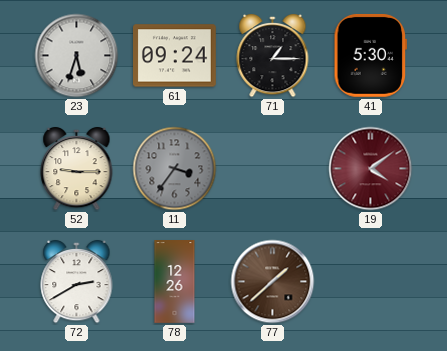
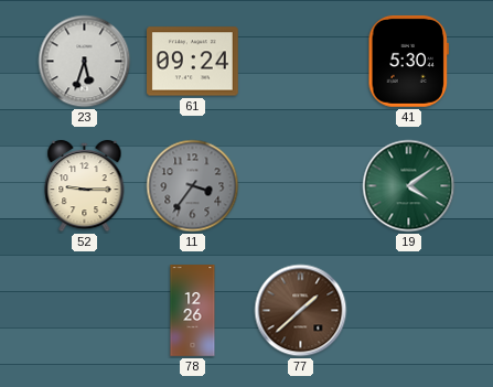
71: 1:15 -> none (273, 56)
19 dial: burgundy -> green (409, 186)
72: 2:40 -> none (77, 282)
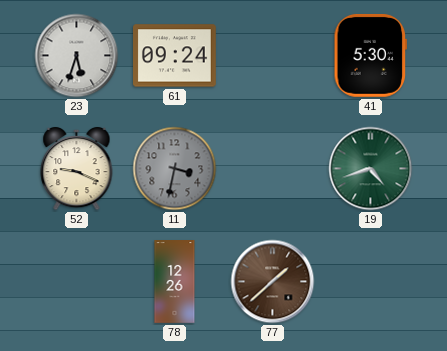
52: 9:15 -> 9:19 (77, 169)
11: 3:36 -> 3:32 (175, 169)
19: 4:09 -> 4:42 (371, 169)
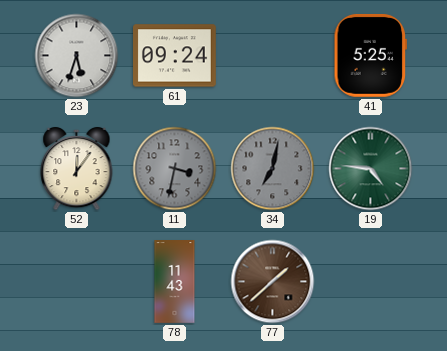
41: 5:30 -> 5:25 (370, 55)
52: 9:19 -> 12:06 (77, 169)
34: none -> 7:02 (273, 169)
19: 4:42 -> 4:46 (371, 169)
78: 12:26 -> 11:43 (175, 282)
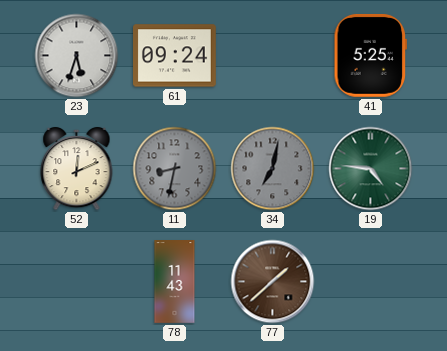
52: 12:06 -> 12:11 (77, 169)
11: 3:32 -> 8:32 (175, 169)
